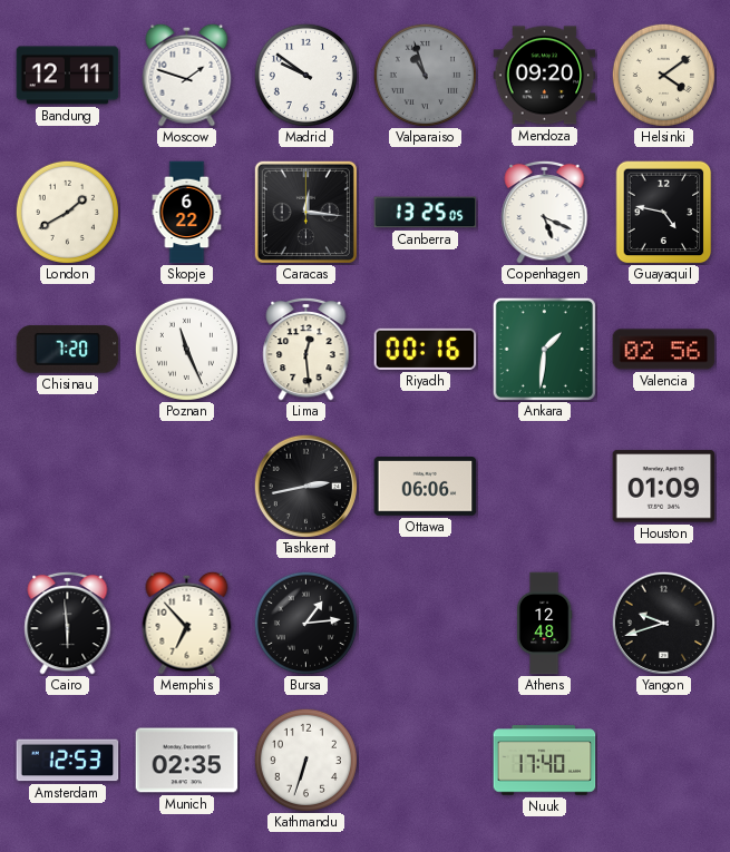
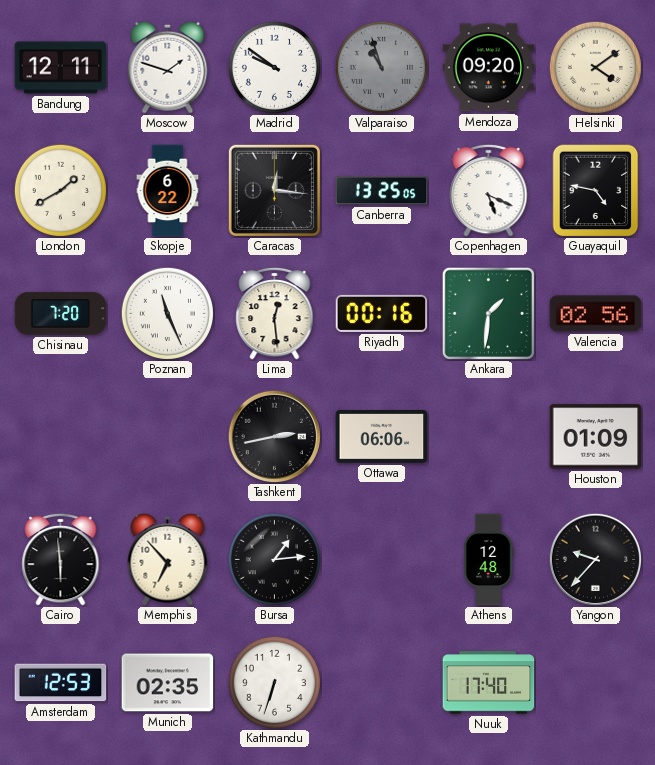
Yangon: 9:42 -> 9:37 (595, 559)
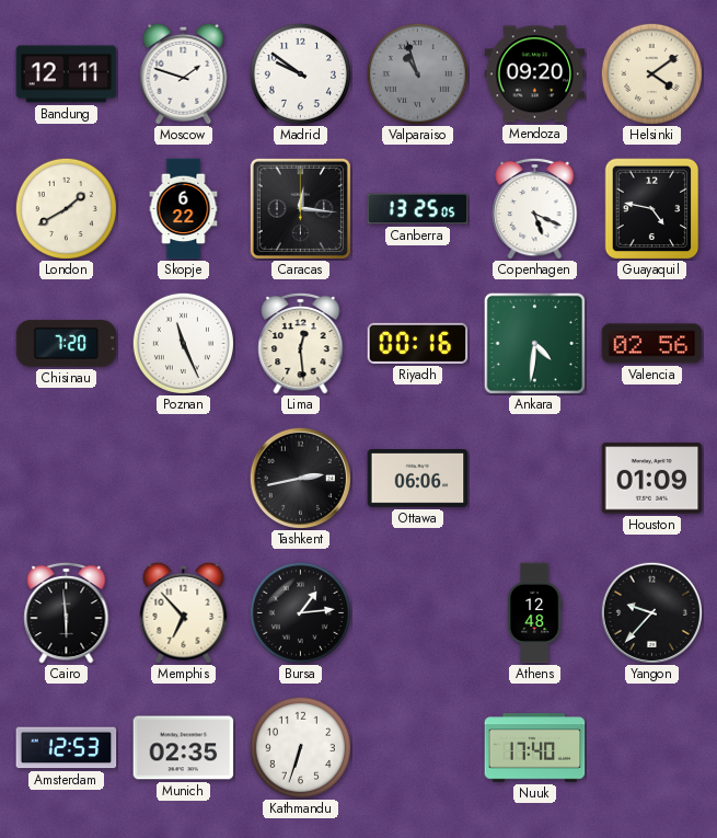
Ankara: 1:31 -> 4:31 (534, 343)
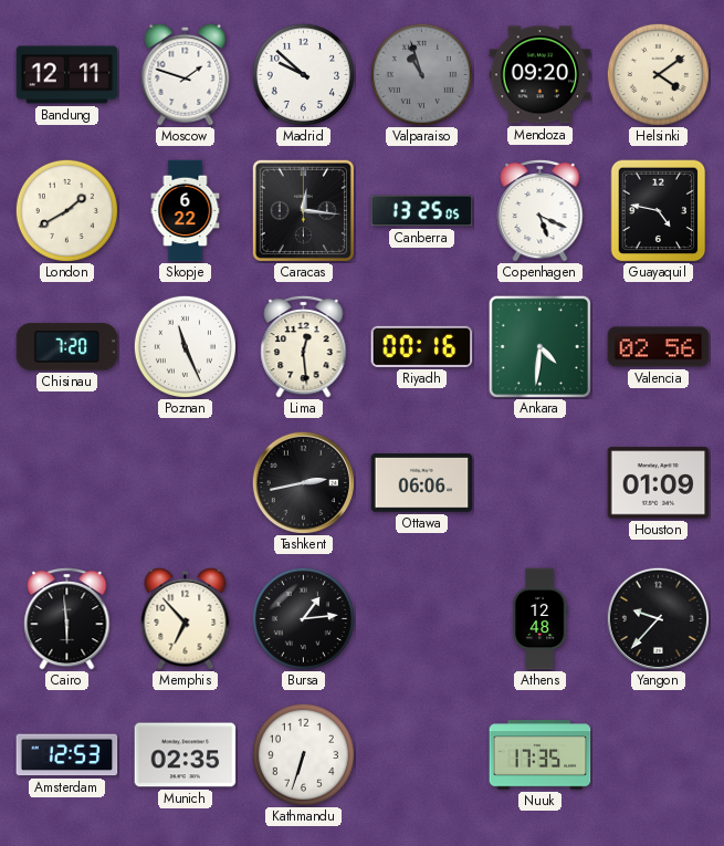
Madrid: 9:51 -> 9:52 (303, 74)
Nuuk: 17:40 -> 17:35 (541, 755)
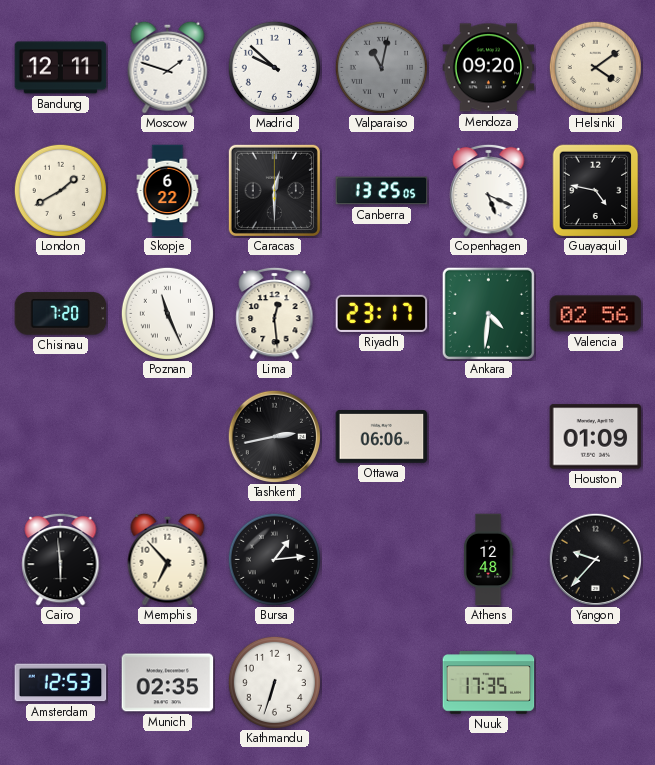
Valparaiso: 10:57 -> 11:02 (381, 67)
Caracas: 12:16 -> 12:30 (274, 190)
Riyadh: 00:16 -> 23:17 (382, 313)
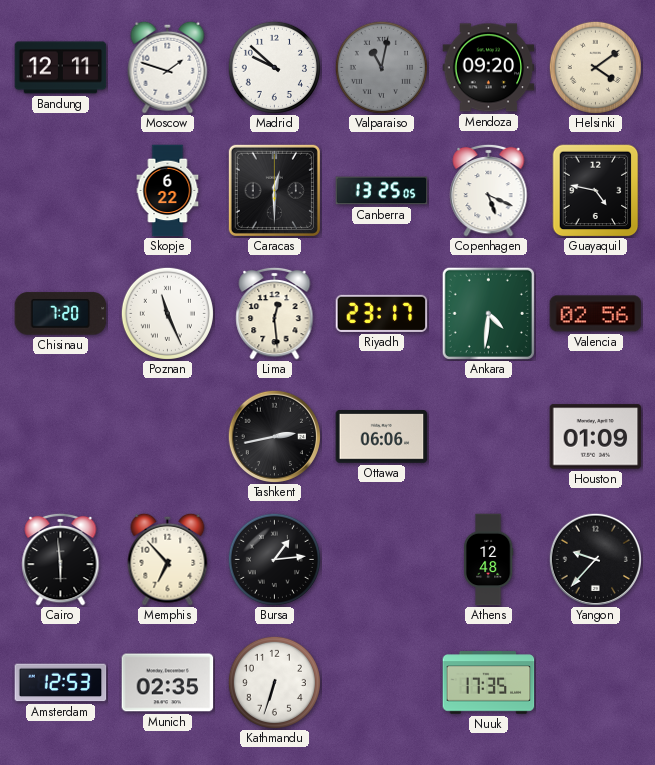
London: 1:40 -> none (60, 190)
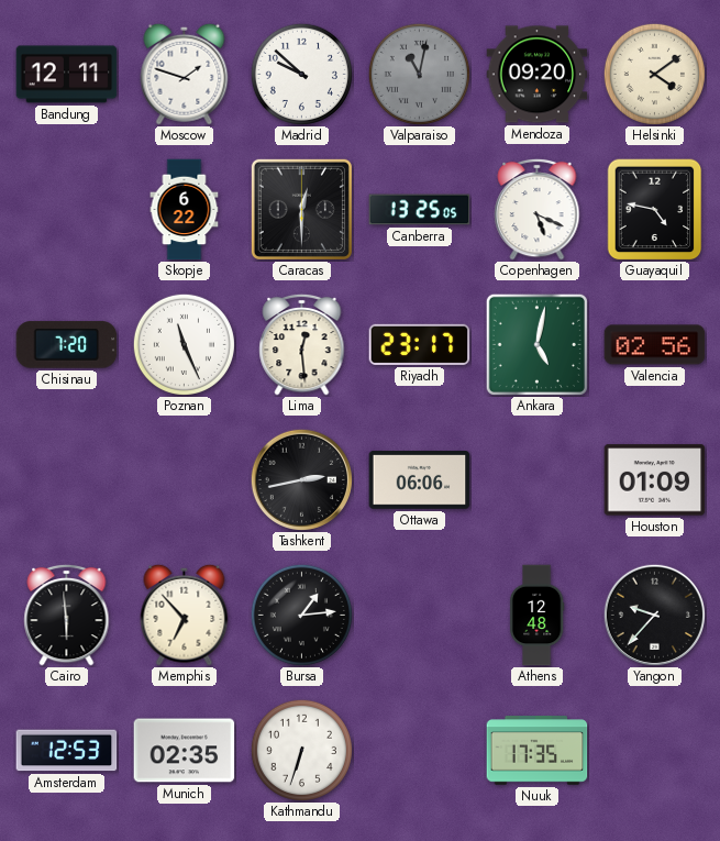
Ankara: 4:31 -> 5:02 (536, 344)
